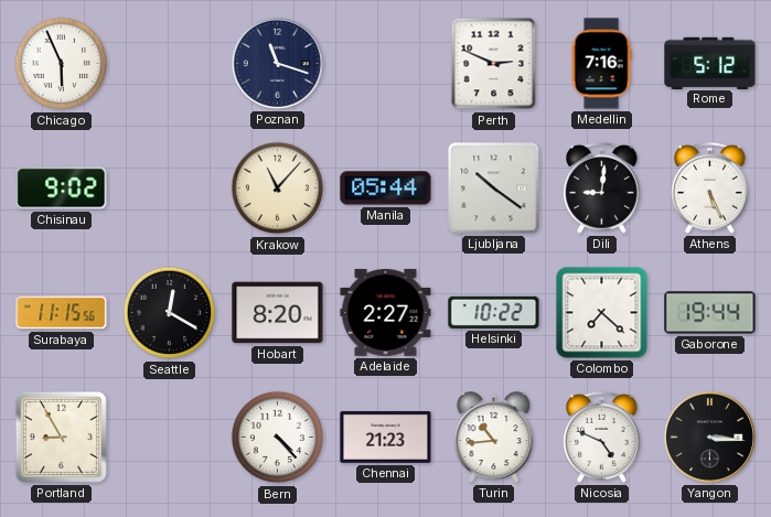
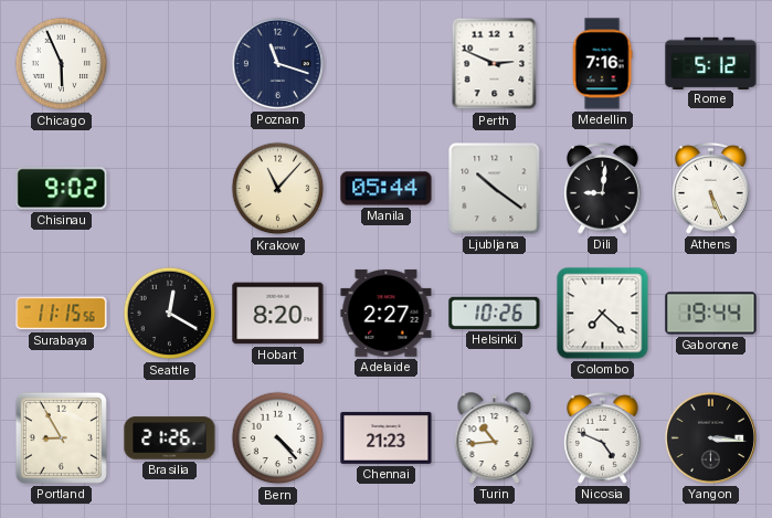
Helsinki: 10:22 -> 10:26 (495, 313)
Brasilia: none -> 21:26 (170, 438)
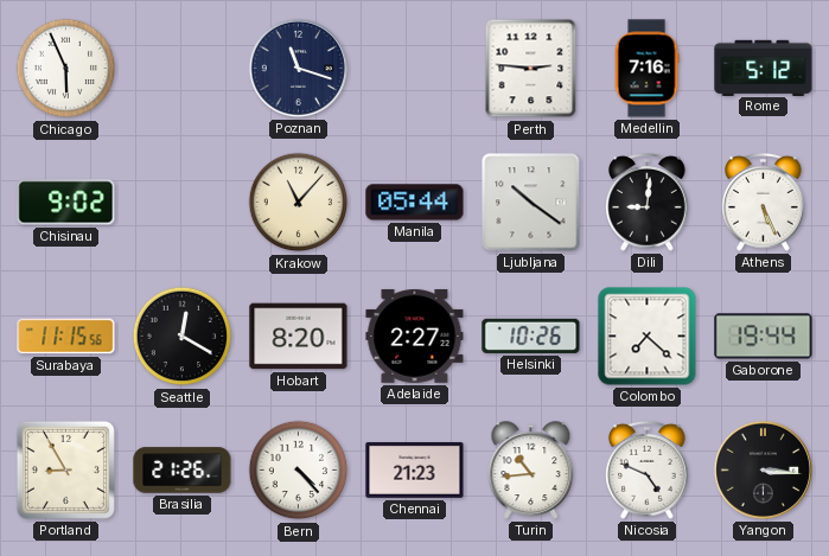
Perth: 2:49 -> 2:46 (531, 69)
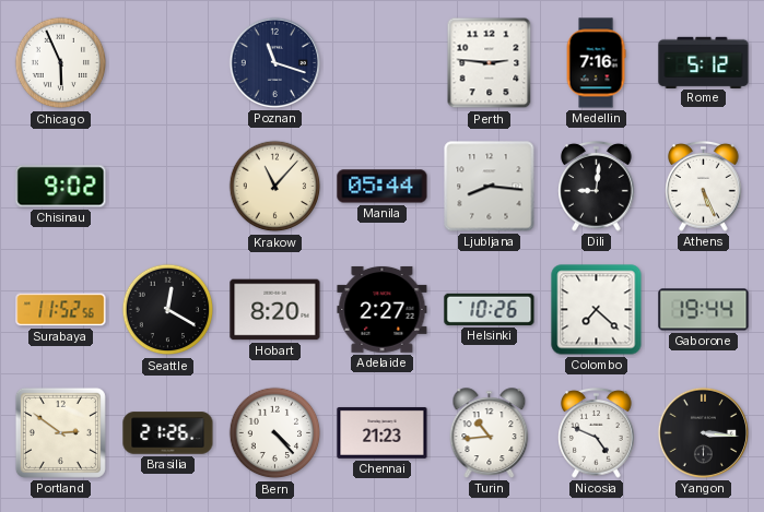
Ljubljana: 10:21 -> 8:16 (490, 187)
Surabaya: 11:15 -> 11:52 (61, 310)
Portland: 8:55 -> 2:51 (60, 432)
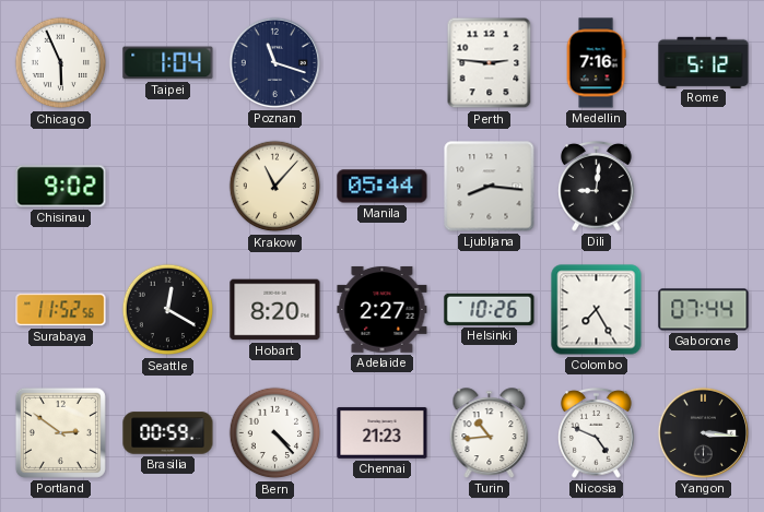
Taipei: none -> 1:04 (168, 63)
Athens: 5:26 -> none (704, 187)
Colombo: 7:22 -> 7:25 (597, 310)
Gaborone: 19:44 -> 07:44 (704, 310)
Brasilia: 21:26 -> 00:59 (168, 433)
